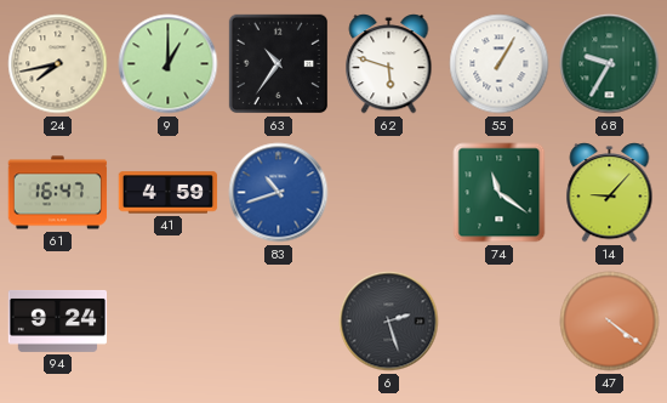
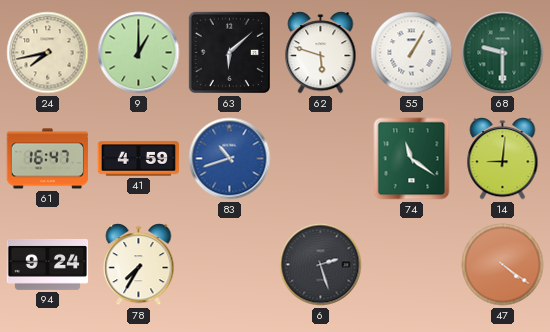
63: 10:36 -> 6:08 (229, 52)
68: 9:35 -> 9:30 (503, 53)
14: 9:07 -> 9:01 (503, 159)
78: none -> 7:35 (139, 265)
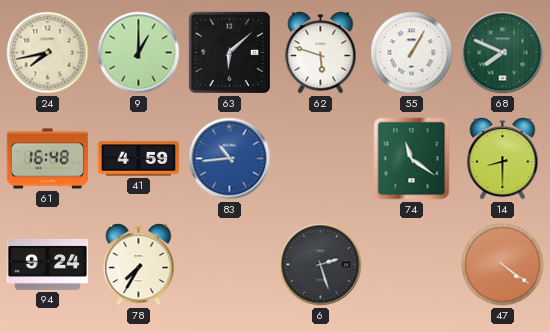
68: 9:30 -> 7:49 (503, 53)
61: 16:47 -> 16:48 (48, 159)
83: 10:42 -> 10:44 (230, 159)
14: 9:01 -> 8:30 (503, 159)
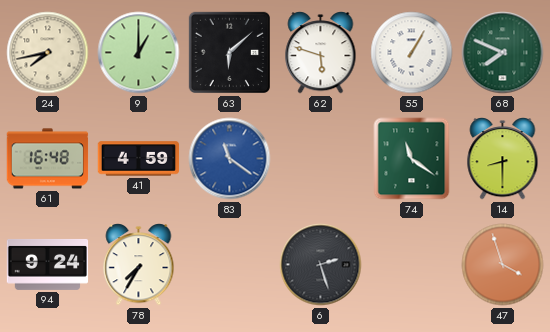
83: 10:44 -> 11:21 (230, 159)
47: 4:21 -> 3:57 (503, 265)
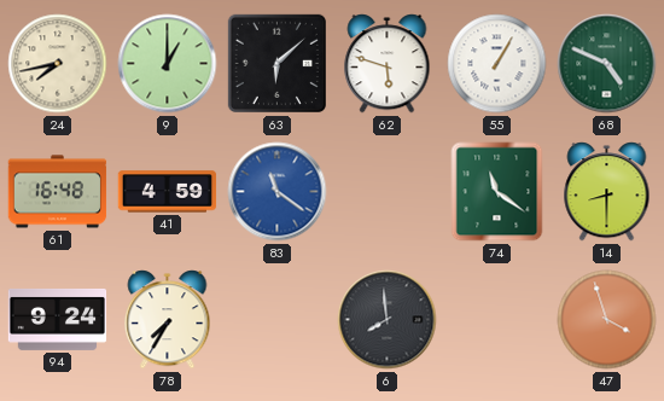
68: 7:49 -> 4:49 (607, 64)
6: 2:27 -> 7:59 (388, 320)
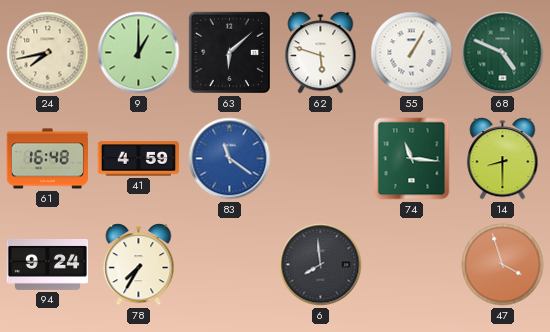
74: 11:21 -> 11:16 (412, 159)
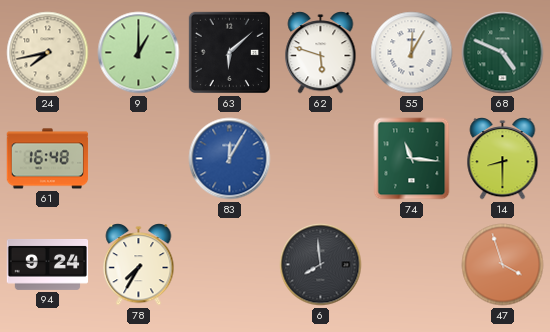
55: 1:05 -> 12:05 (412, 53)
41: 4:59 -> none (139, 159)
83: 11:21 -> 12:05 (230, 159)
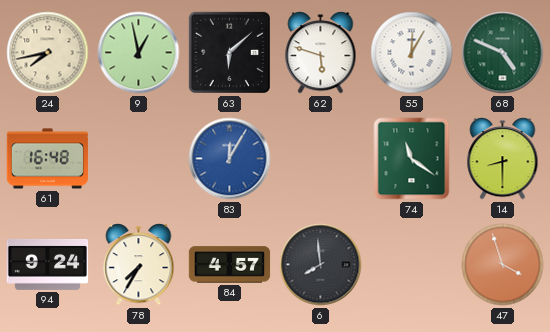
9: 1:00 -> 12:58 (139, 53)
74: 11:16 -> 11:21 (412, 159)
84: none -> 4:57 (230, 265)
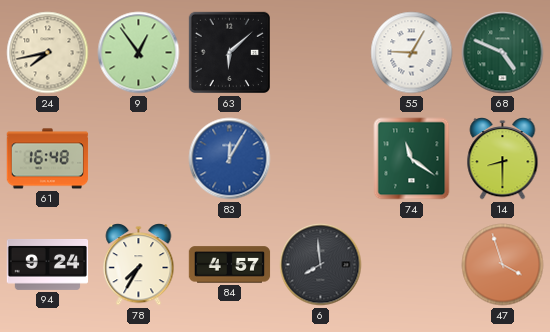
9: 12:58 -> 12:54 (139, 53)
62: 5:48 -> none (321, 53)
55: 12:05 -> 9:05 (412, 53)
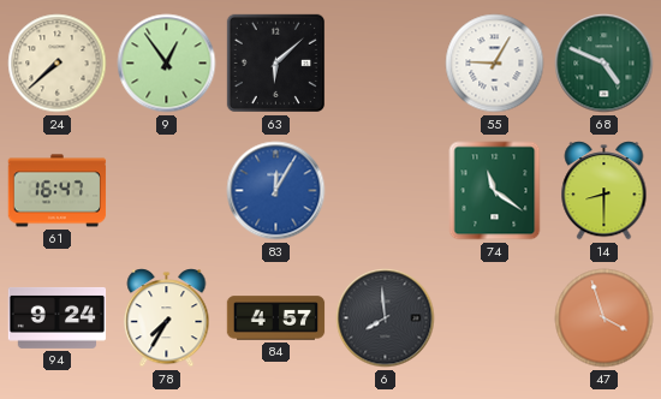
24: 7:43 -> 7:38 (58, 64)
61: 16:48 -> 16:47 (58, 191)
